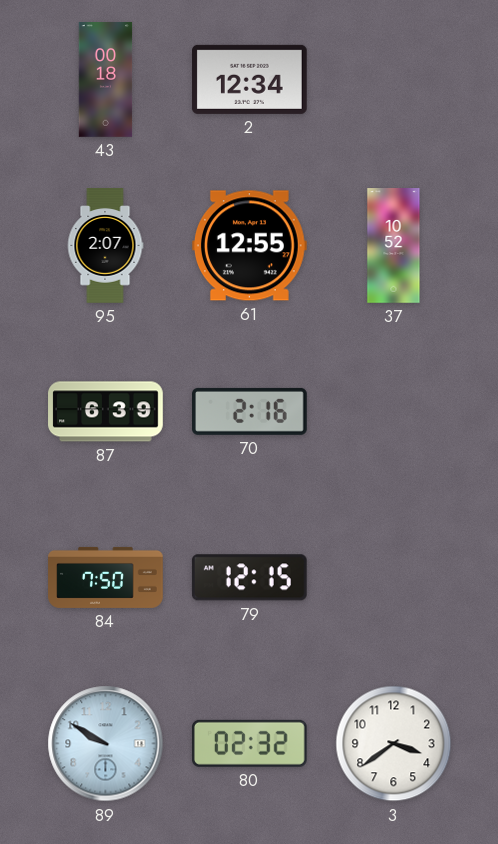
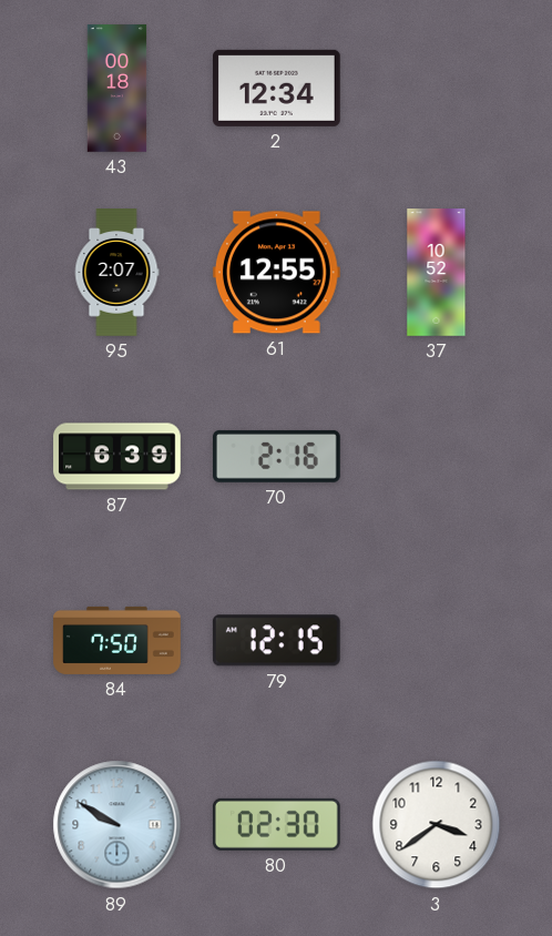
80: 02:32 -> 02:30 (276, 824)
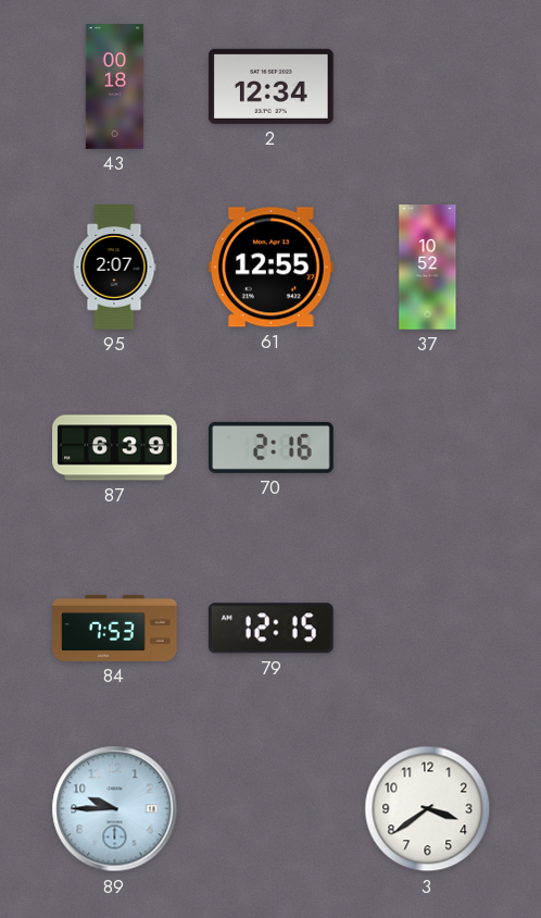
84: 7:50 -> 7:53 (115, 628)
89: 9:50 -> 9:45 (115, 809)
80: 02:30 -> none (276, 824)
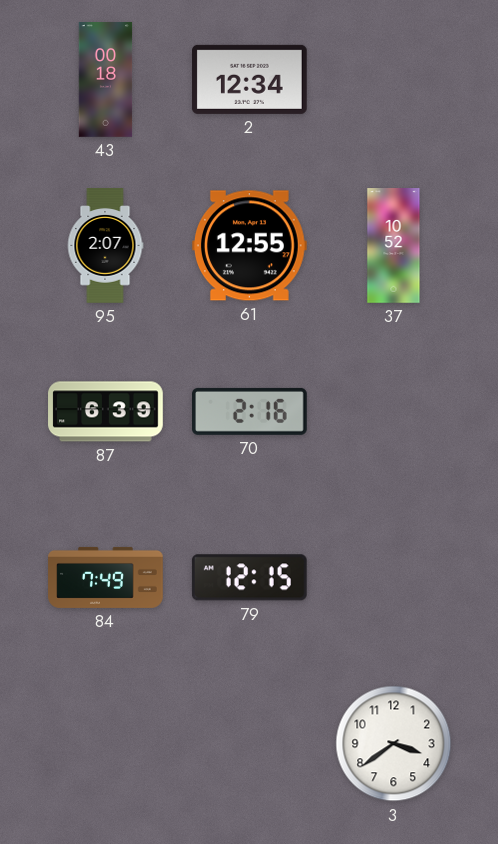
84: 7:53 -> 7:49 (106, 577)
89: 9:45 -> none (115, 809)
